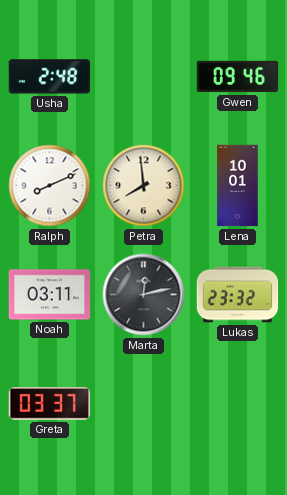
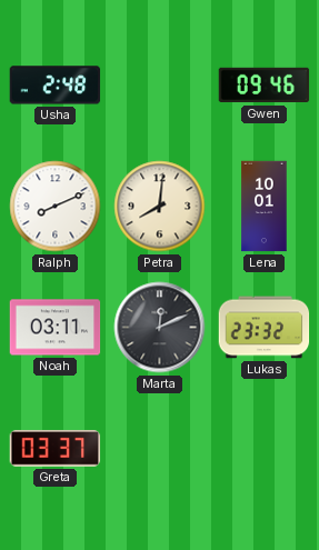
Petra: 7:59 -> 8:01 (160, 207)
Marta: 12:13 -> 12:11 (160, 328)
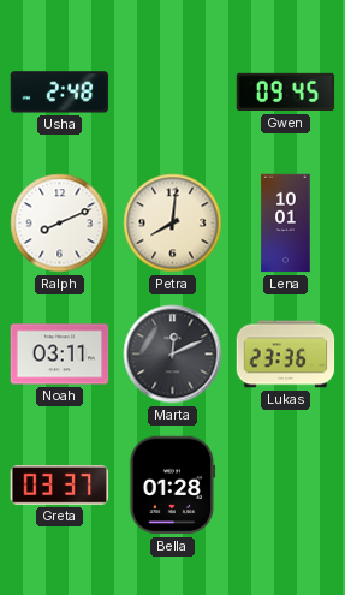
Gwen: 09:46 -> 09:45 (286, 93)
Lukas: 23:32 -> 23:36 (286, 355)
Bella: none -> 01:28 (173, 486)
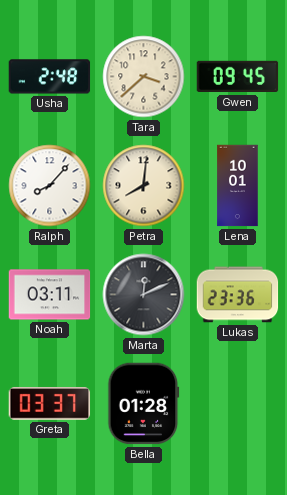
Tara: none -> 3:38 (144, 77)
Ralph: 8:11 -> 8:07 (50, 186)
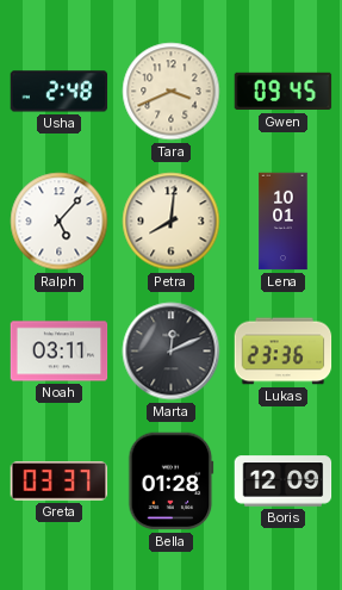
Tara: 3:38 -> 3:41 (172, 92)
Ralph: 8:07 -> 5:07 (60, 222)
Boris: none -> 12:09 (284, 482)
